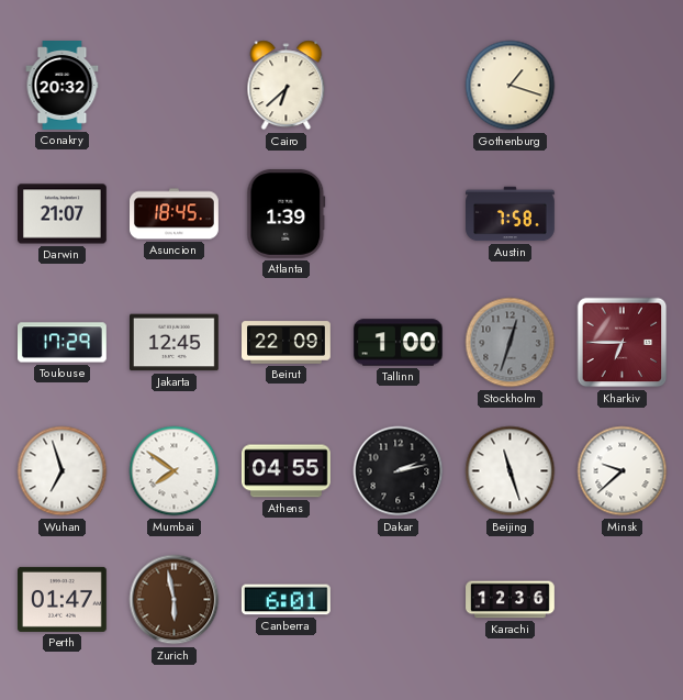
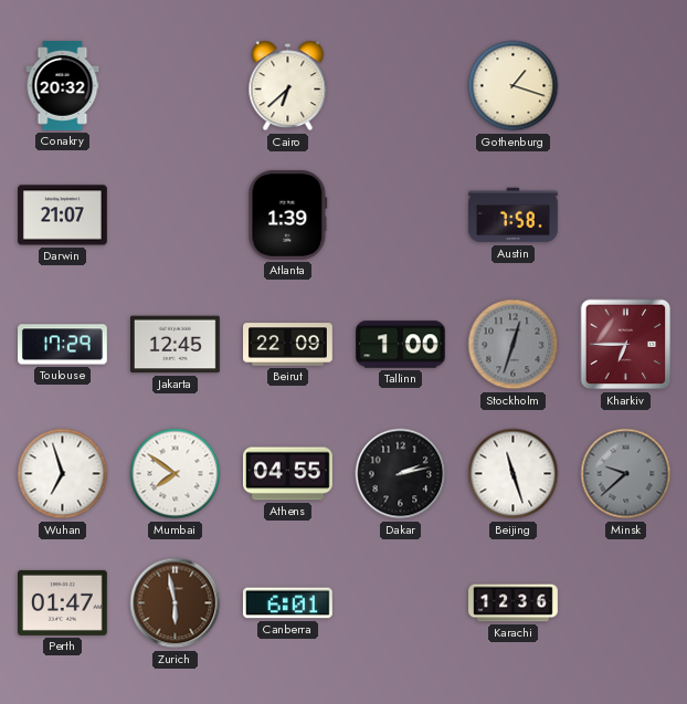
Asuncion: 18:45 -> none (175, 214)
Minsk dial: white -> grey (626, 474)
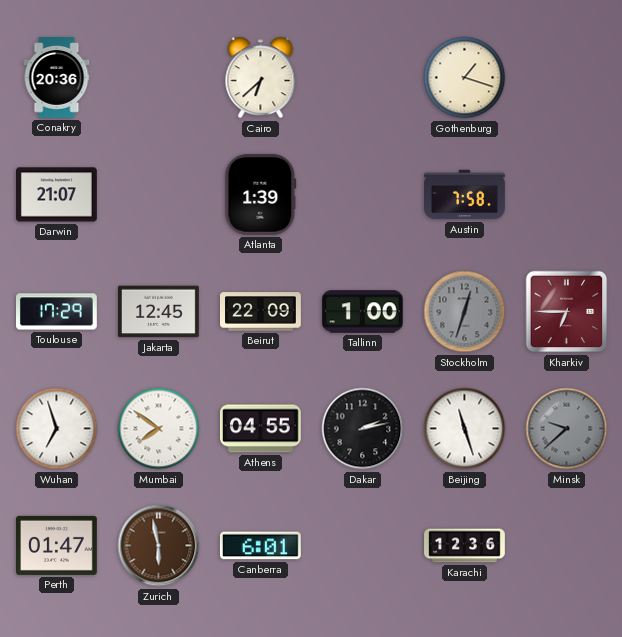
Conakry: 20:32 -> 20:36 (57, 78)
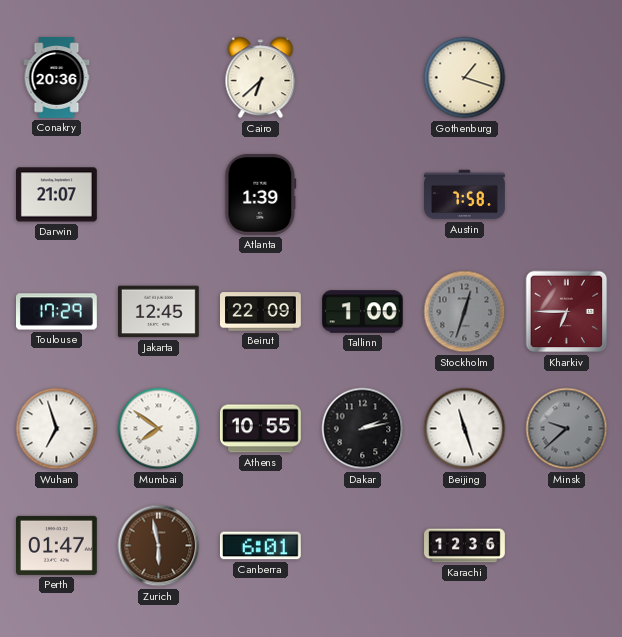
Athens: 04:55 -> 10:55 (261, 429)
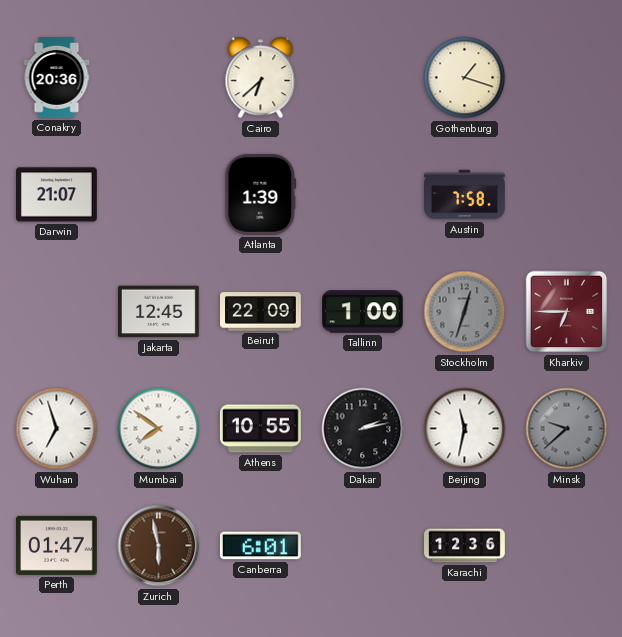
Toulouse: 17:29 -> none (57, 312)
Beijing: 11:27 -> 11:32 (465, 429)
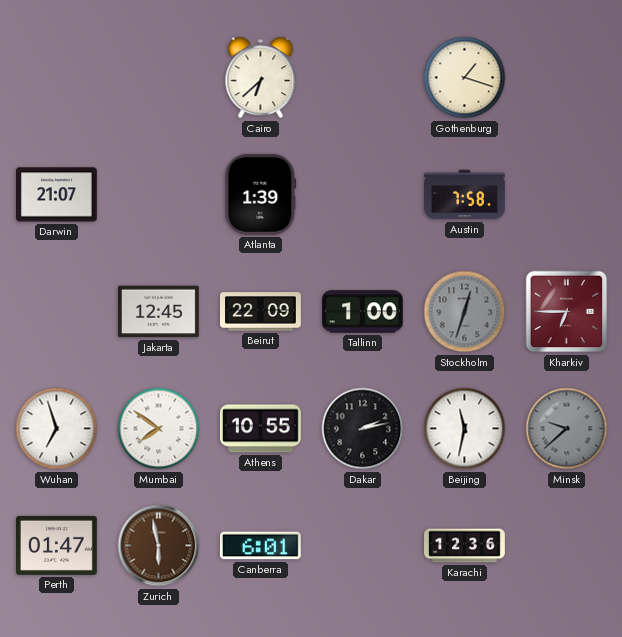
Conakry: 20:36 -> none (57, 78)
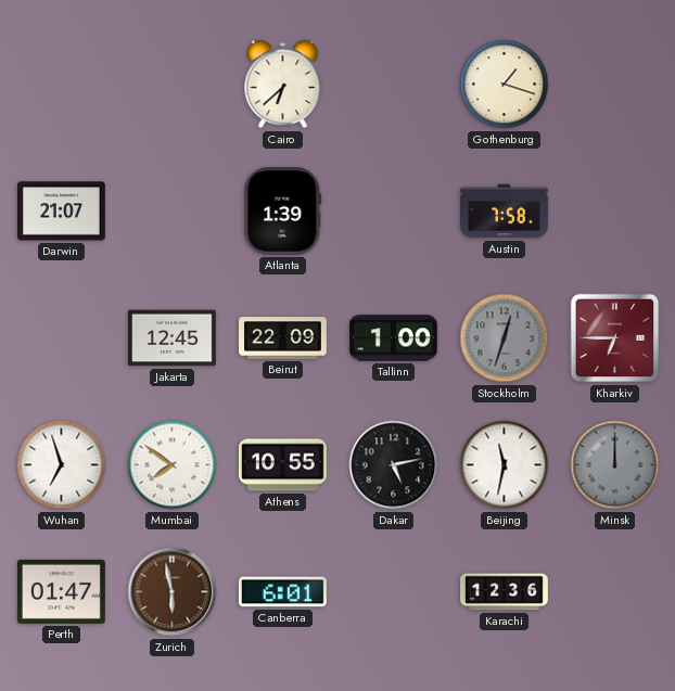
Dakar: 2:13 -> 5:13 (394, 465)
Minsk: 9:38 -> 12:00 (615, 465)
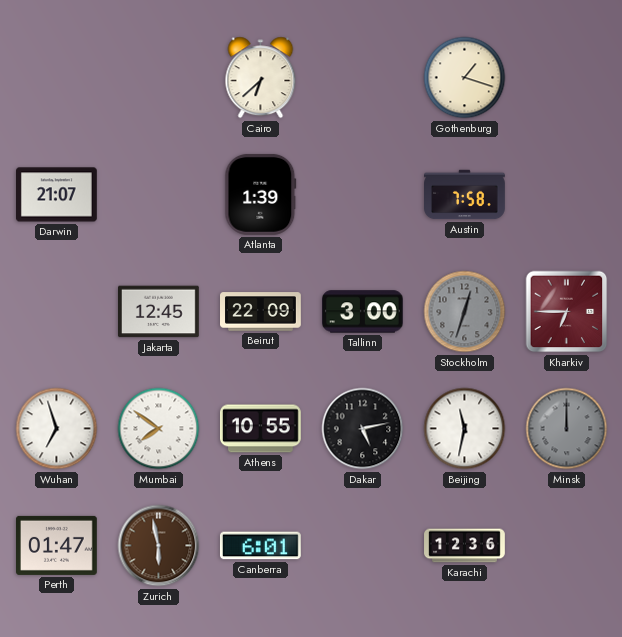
Tallinn: 1:00 -> 3:00 (363, 312)
